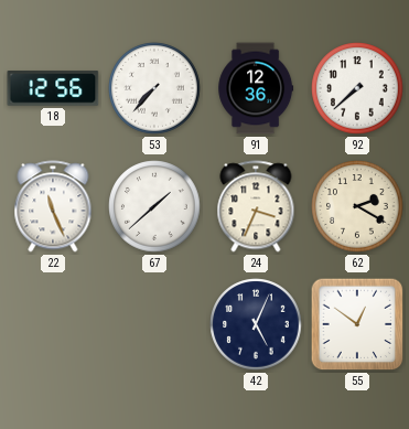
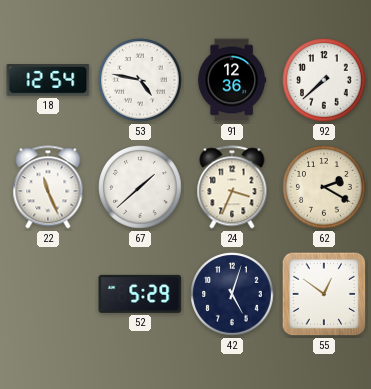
18: 12:56 -> 12:54 (48, 80)
53: 7:37 -> 4:47 (140, 80)
52: none -> 5:29 (140, 294)
42: 5:04 -> 5:03 (232, 294)
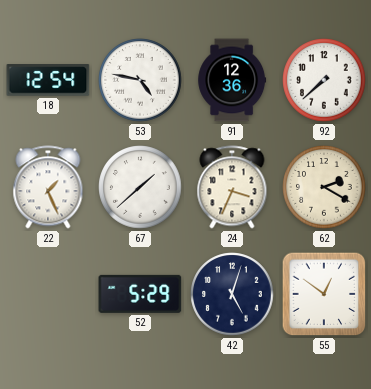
22: 11:26 -> 1:26 (48, 187)
